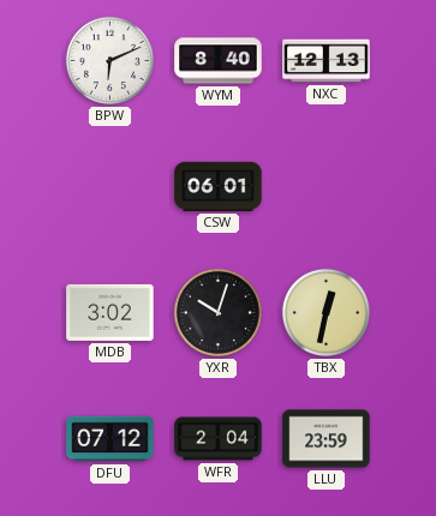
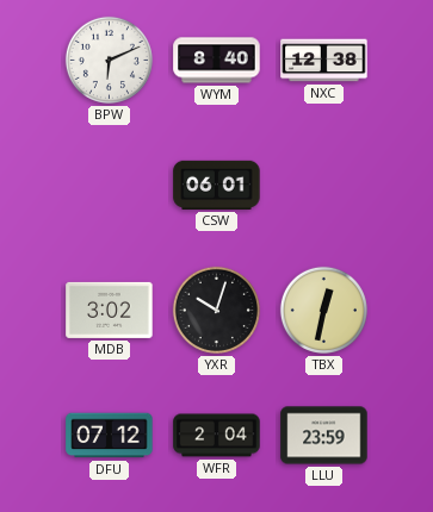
NXC: 12:13 -> 12:38 (324, 61)
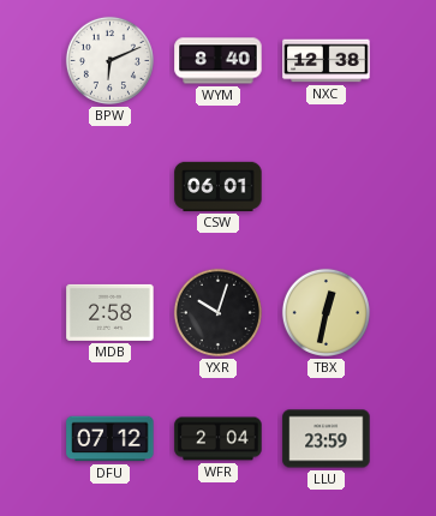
MDB: 3:02 -> 2:58 (111, 312)
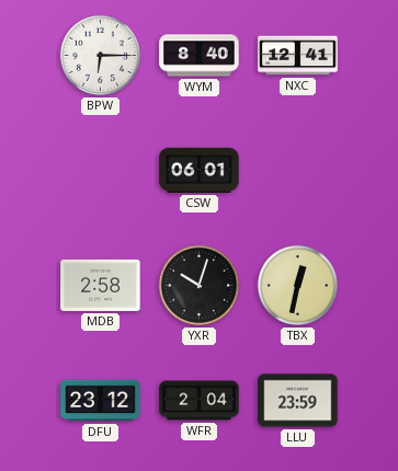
BPW: 6:11 -> 6:15 (100, 55)
NXC: 12:38 -> 12:41 (298, 56)
DFU: 07:12 -> 23:12 (101, 401)
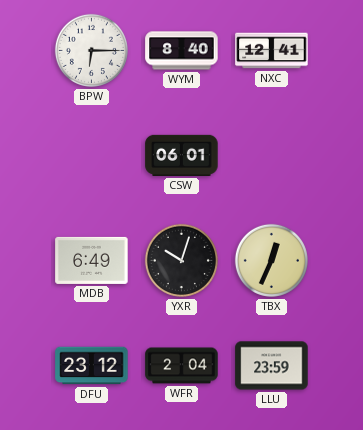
MDB: 2:58 -> 6:49 (92, 260)
TBX: 12:32 -> 12:34 (271, 260)
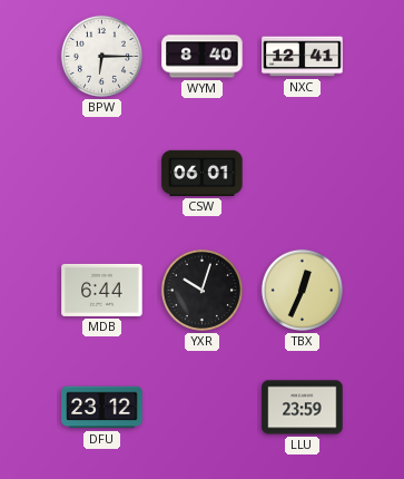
MDB: 6:49 -> 6:44 (102, 290)
WFR: 2:04 -> none (182, 366)
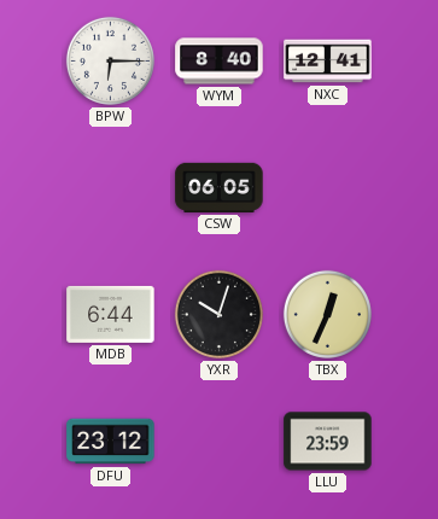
CSW: 06:01 -> 06:05 (220, 187)
